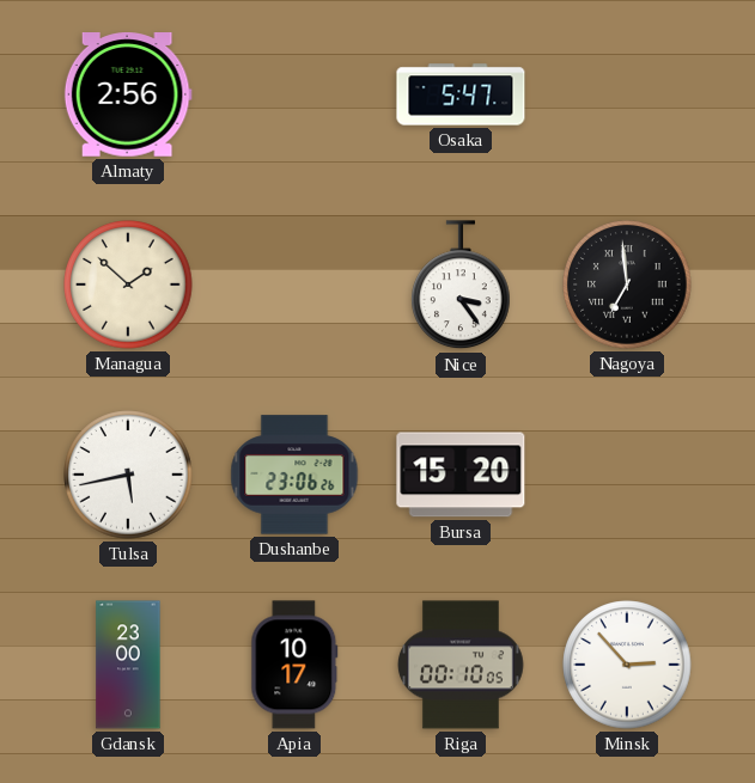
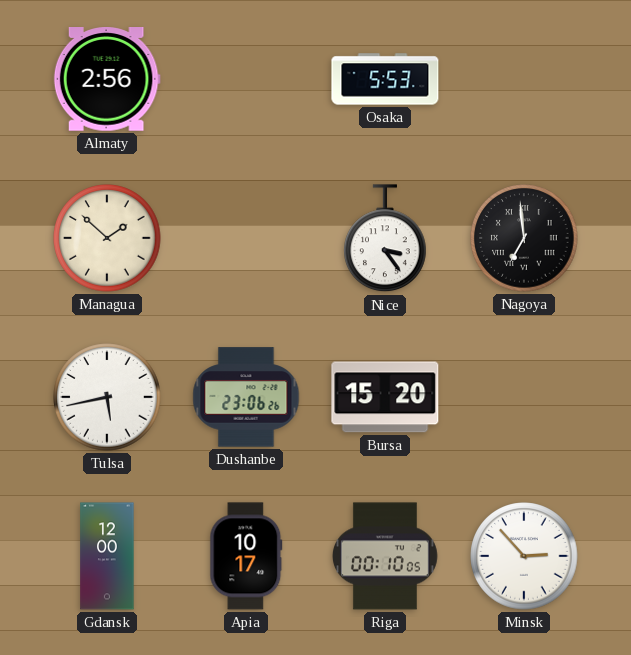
Osaka: 5:47 -> 5:53 (385, 79)
Gdansk: 23:00 -> 12:00 (107, 556)
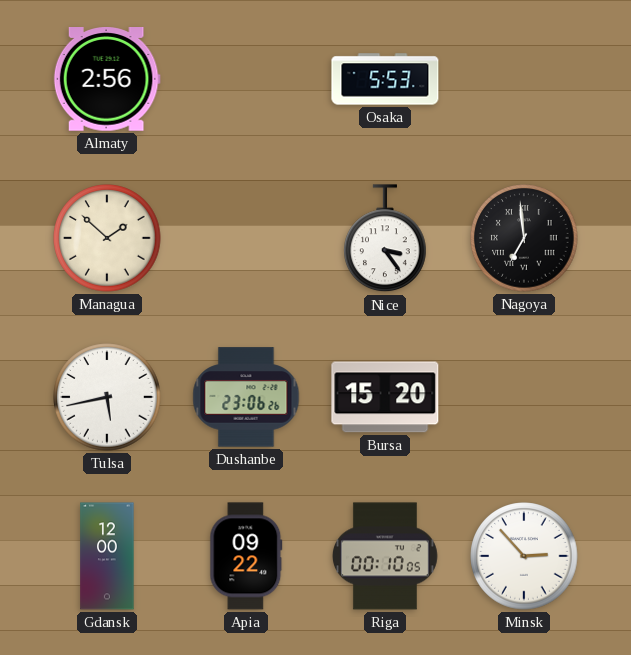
Apia: 10:17 -> 09:22 (246, 556)
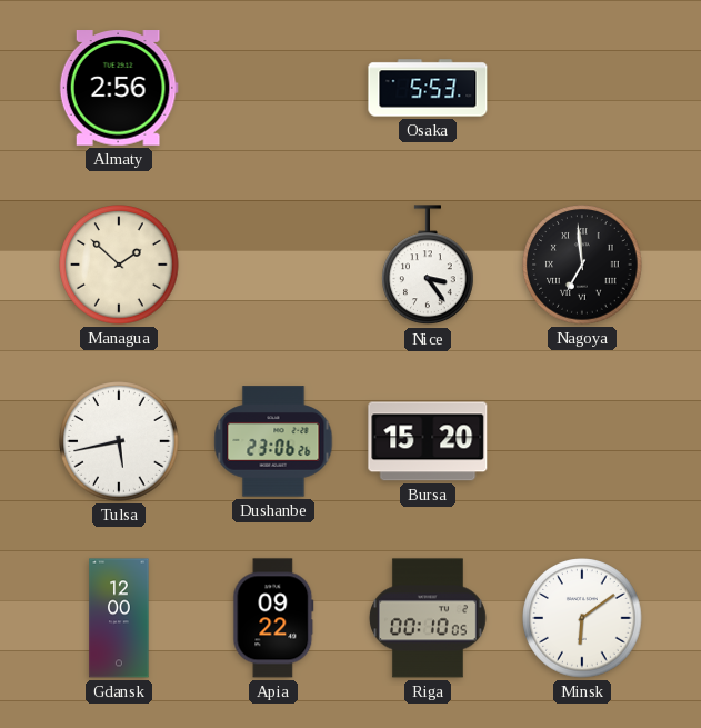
Minsk: 2:53 -> 6:09 (582, 618)
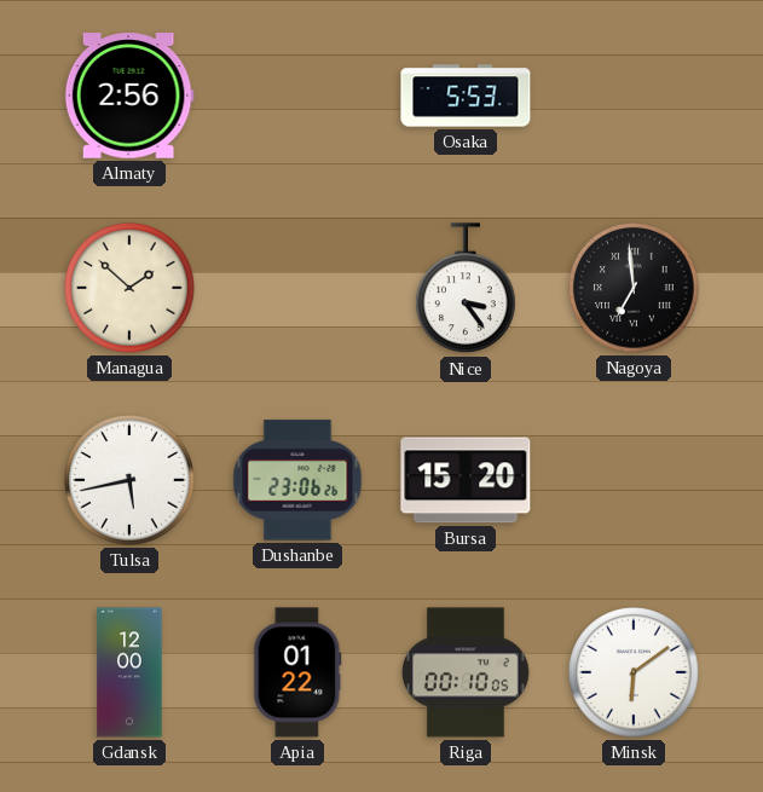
Apia: 09:22 -> 01:22 (297, 672)
